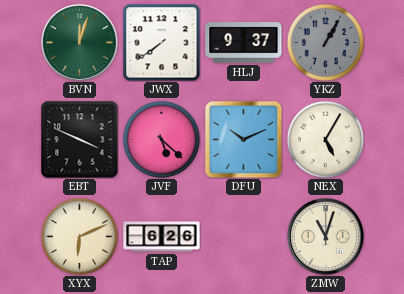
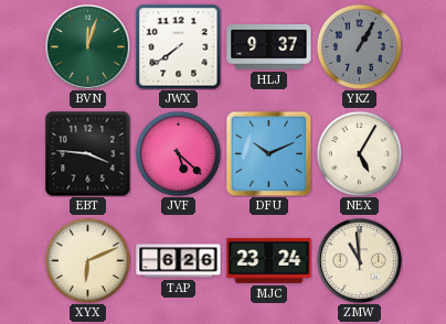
EBT: 3:49 -> 3:46 (87, 153)
MJC: none -> 23:24 (269, 260)
ZMW: 11:03 -> 10:59 (359, 260)
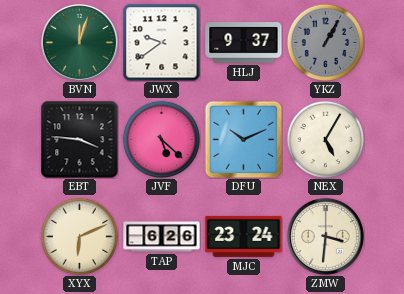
JWX: 7:39 -> 9:39 (161, 42)
ZMW: 10:59 -> 3:31 (325, 236)
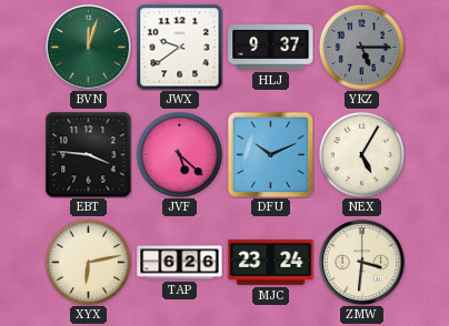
YKZ: 1:05 -> 5:15 (361, 47)
XYX: 6:11 -> 6:13 (88, 262)
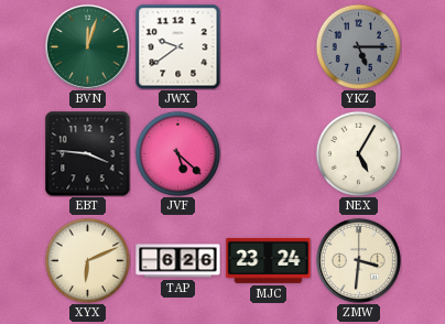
HLJ: 9:37 -> none (271, 48)
DFU: 10:11 -> none (270, 154)
XYX: 6:13 -> 6:11 (87, 260)
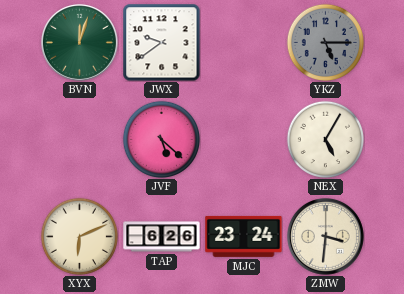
EBT: 3:46 -> none (87, 153)
